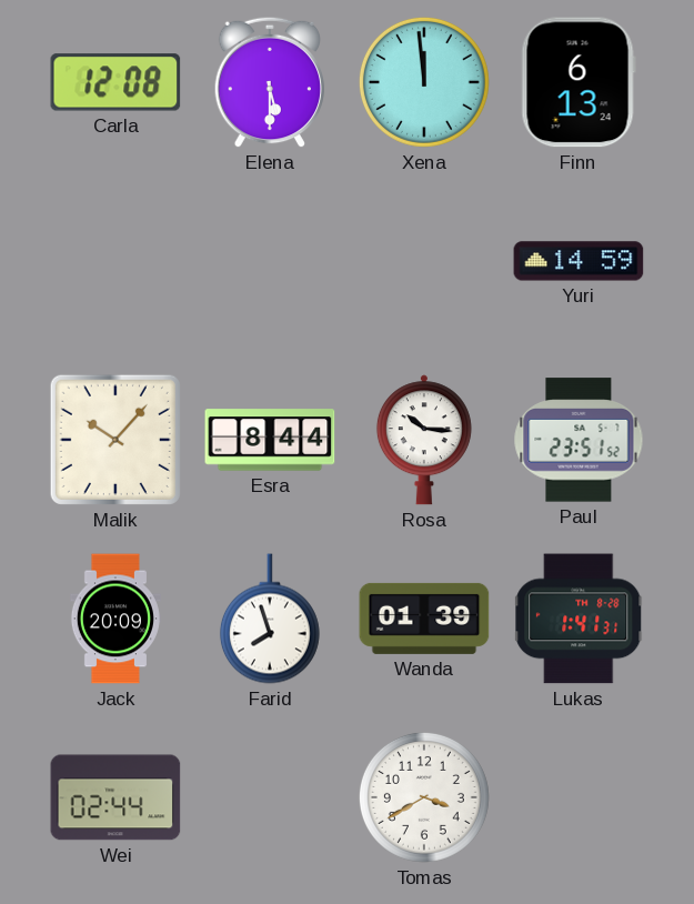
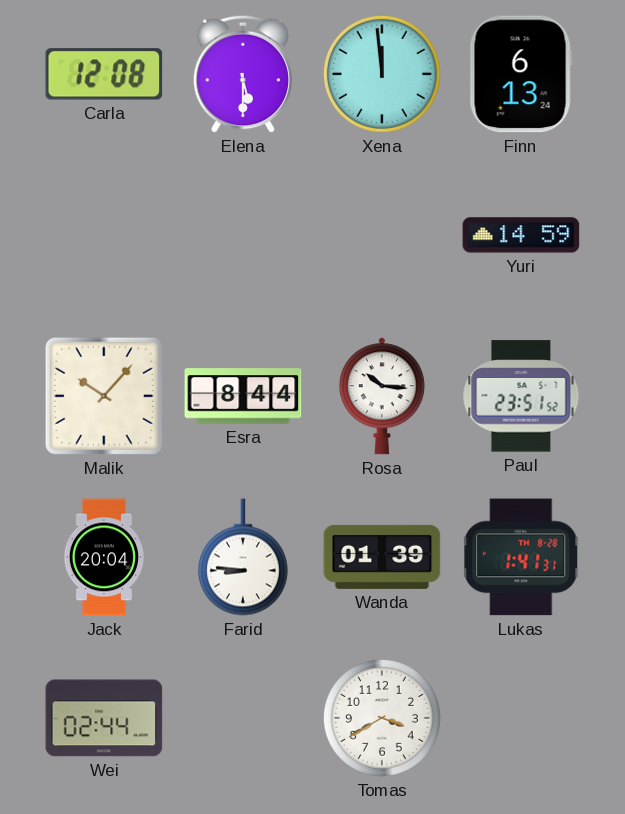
Jack: 20:09 -> 20:04 (104, 557)
Farid: 7:57 -> 8:46 (243, 557)
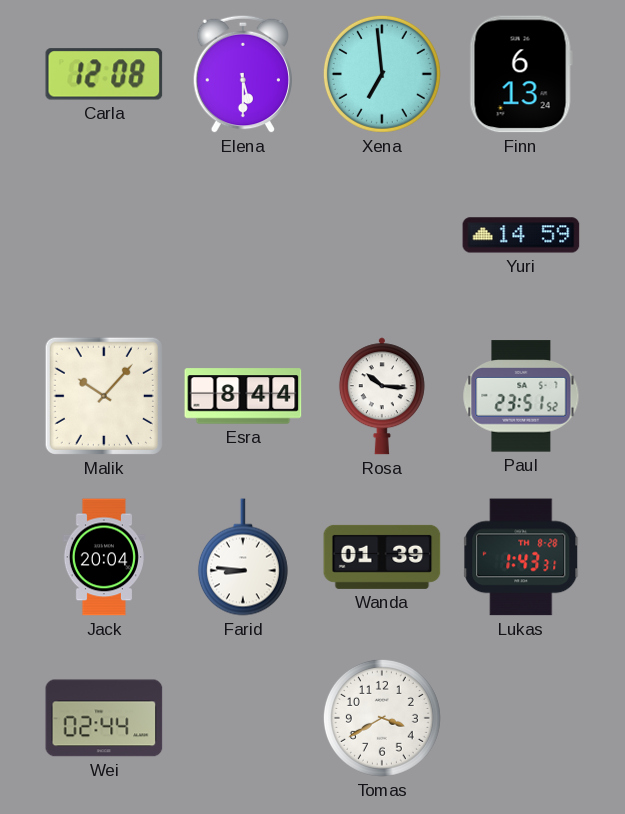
Xena: 11:59 -> 6:59 (382, 74)
Lukas: 1:41 -> 1:43 (522, 557)
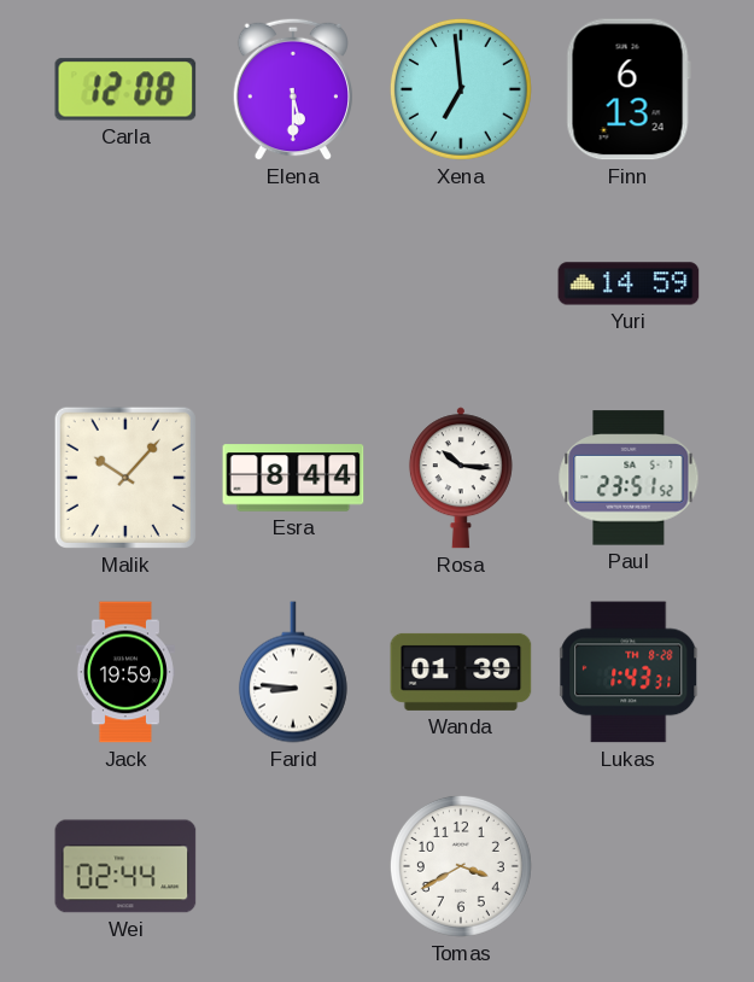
Jack: 20:04 -> 19:59 (125, 672)
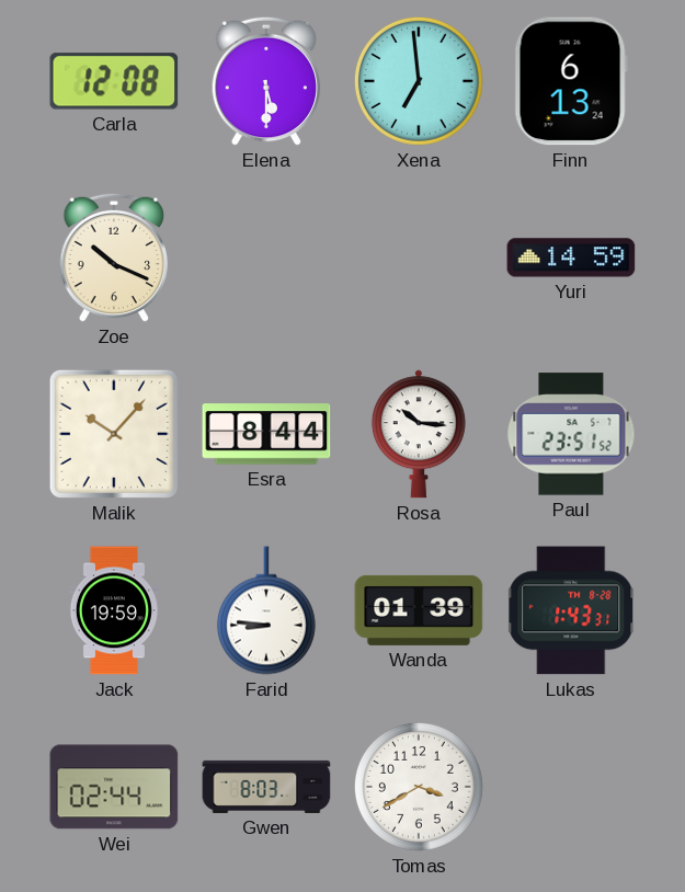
Zoe: none -> 10:19 (114, 258)
Gwen: none -> 8:03 (266, 787)
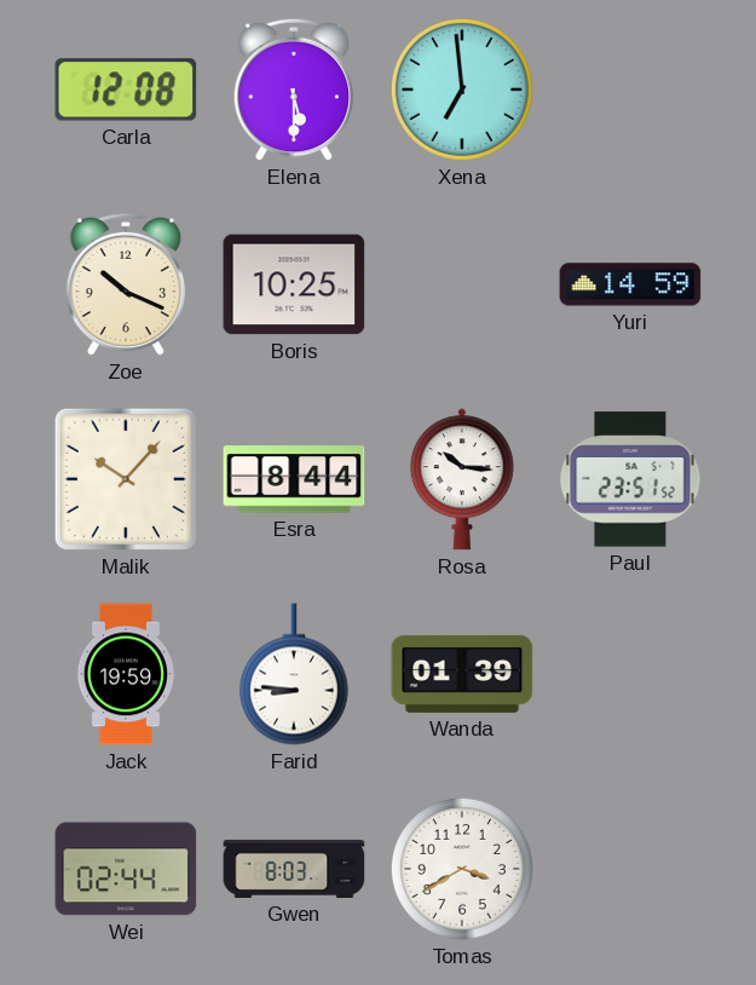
Finn: 6:13 -> none (571, 81)
Boris: none -> 10:25 (294, 284)
Lukas: 1:43 -> none (572, 610)
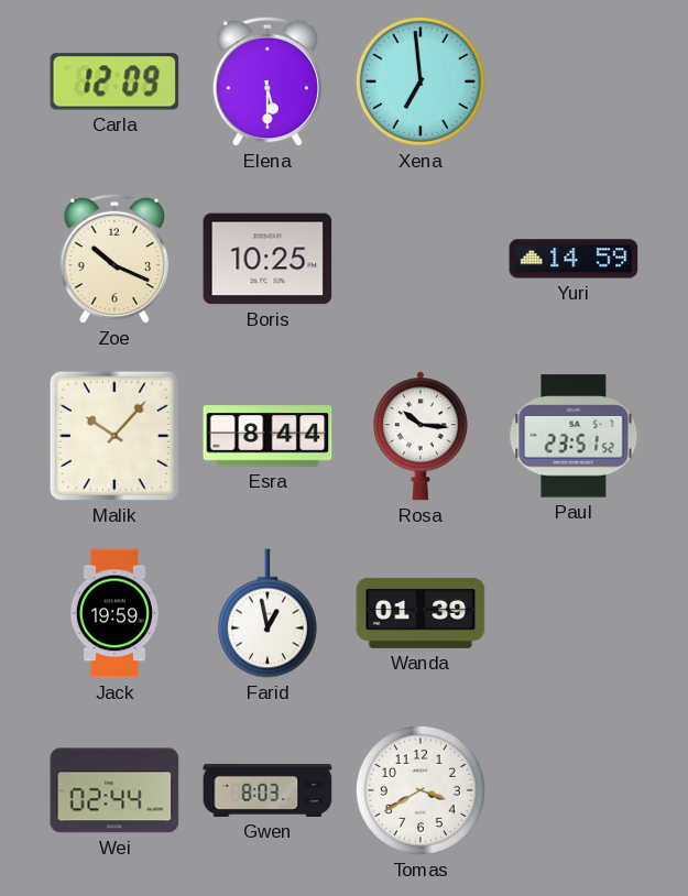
Carla: 12:08 -> 12:09 (114, 81)
Farid: 8:46 -> 12:58 (267, 613)
